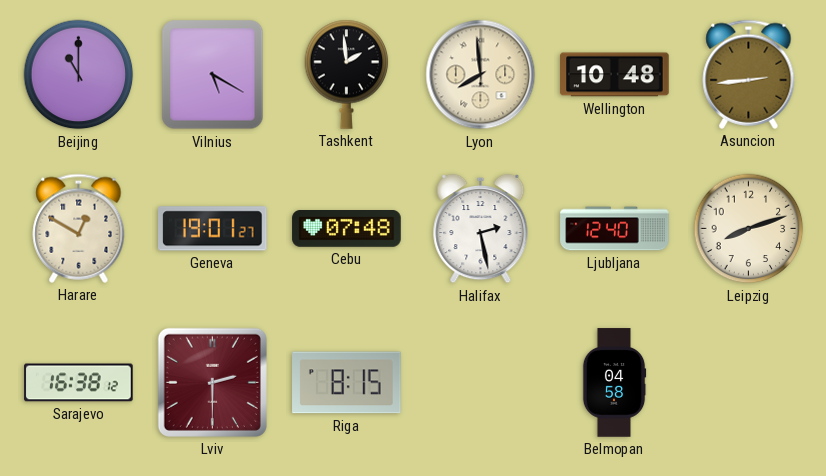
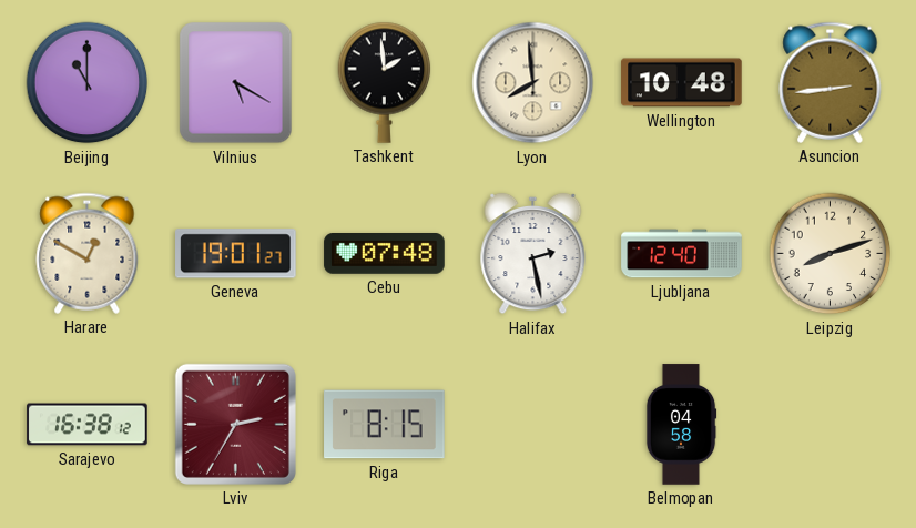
Lviv: 2:30 -> 2:35 (235, 424)
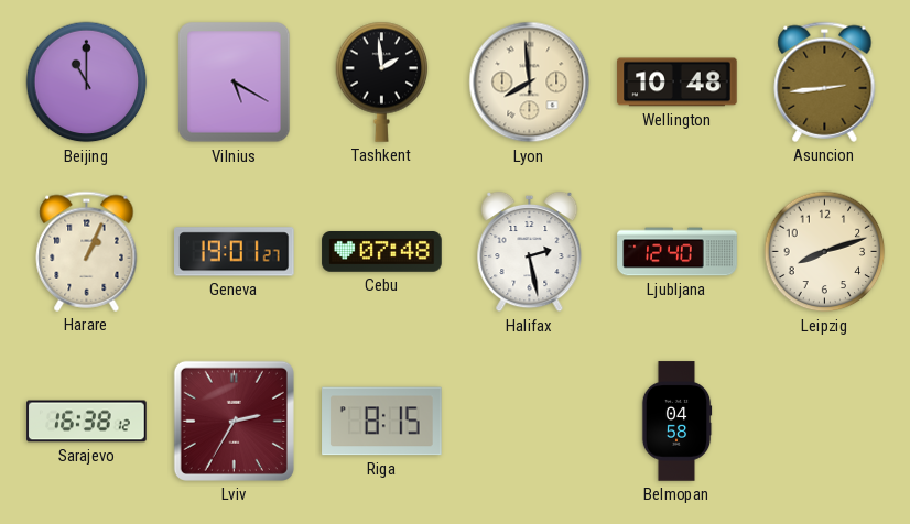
Harare: 12:50 -> 1:04 (87, 251)
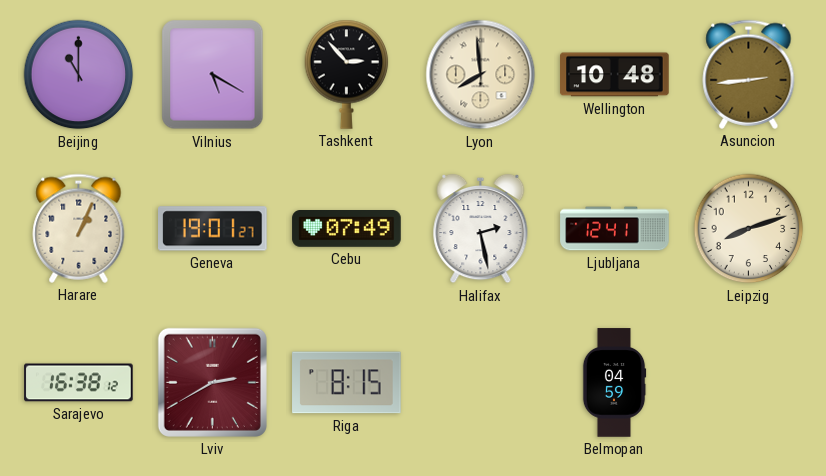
Tashkent: 1:59 -> 2:53 (347, 74)
Cebu: 07:48 -> 07:49 (347, 229)
Ljubljana: 12:40 -> 12:41 (615, 229)
Lviv: 2:35 -> 2:40 (212, 382)
Belmopan: 04:58 -> 04:59 (614, 383)
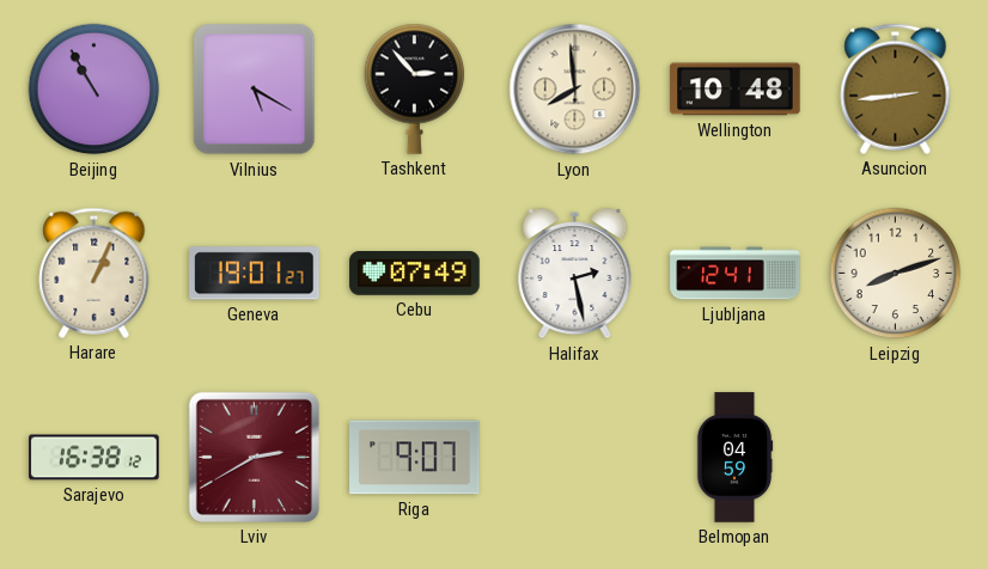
Beijing: 11:00 -> 10:55 (94, 90)
Riga: 8:15 -> 9:07 (415, 458)
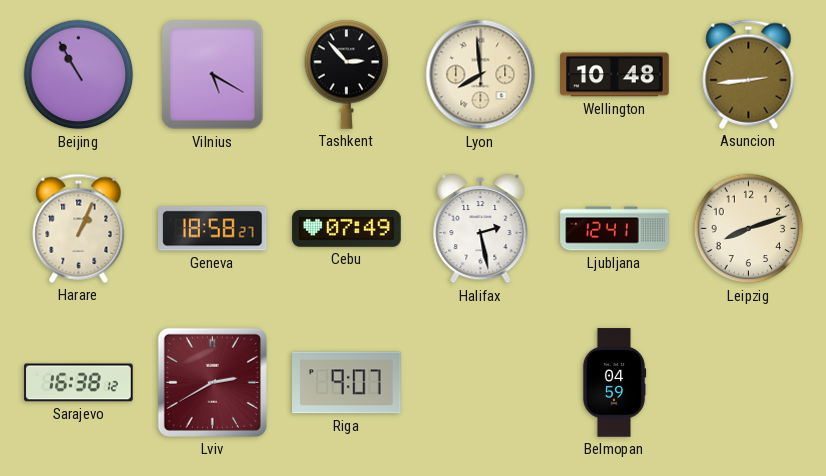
Geneva: 19:01 -> 18:58 (213, 229)
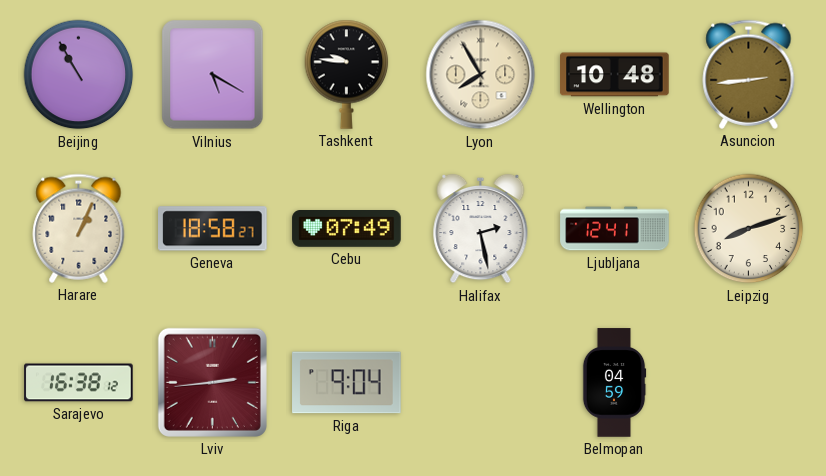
Tashkent: 2:53 -> 9:46 (347, 74)
Lyon: 7:59 -> 7:55 (481, 75)
Lviv: 2:40 -> 2:44 (212, 382)
Riga: 9:07 -> 9:04 (347, 383)
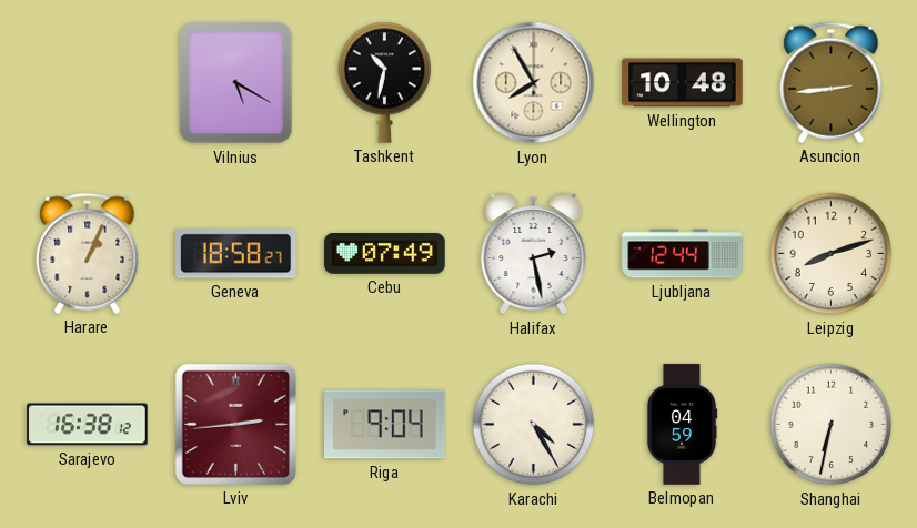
Beijing: 10:55 -> none (79, 75)
Tashkent: 9:46 -> 10:32 (385, 82)
Ljubljana: 12:41 -> 12:44 (683, 254)
Karachi: none -> 4:25 (534, 425)
Shanghai: none -> 6:32 (832, 425)
